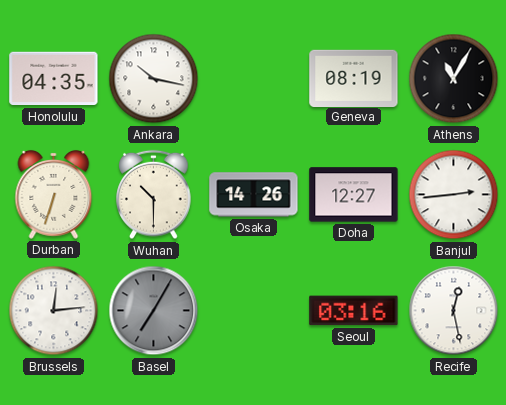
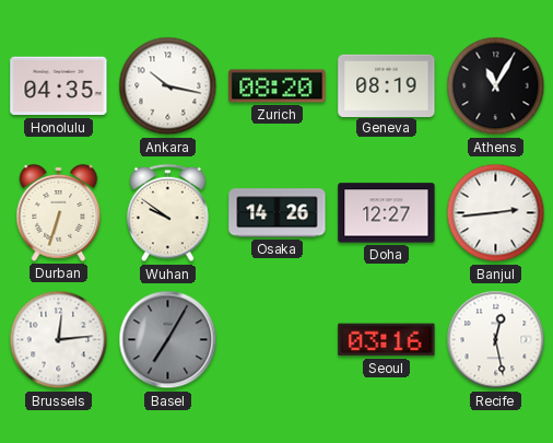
Zurich: none -> 08:20 (278, 86)
Wuhan: 10:30 -> 9:51 (168, 213)
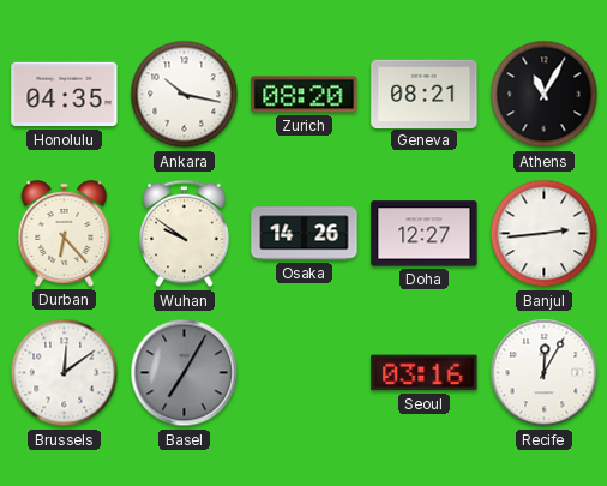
Geneva: 08:19 -> 08:21 (425, 94)
Durban: 6:33 -> 6:23 (65, 233)
Brussels: 12:14 -> 12:09 (65, 373)
Recife: 12:28 -> 12:05 (545, 373)
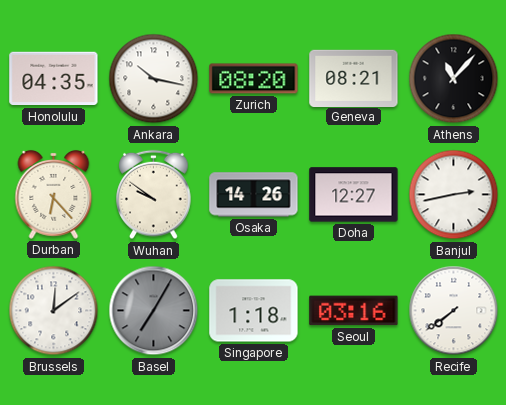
Athens: 11:05 -> 11:07 (454, 79)
Banjul: 2:44 -> 2:43 (454, 195)
Singapore: none -> 1:18 (254, 311)
Recife: 12:05 -> 7:39 (454, 311)
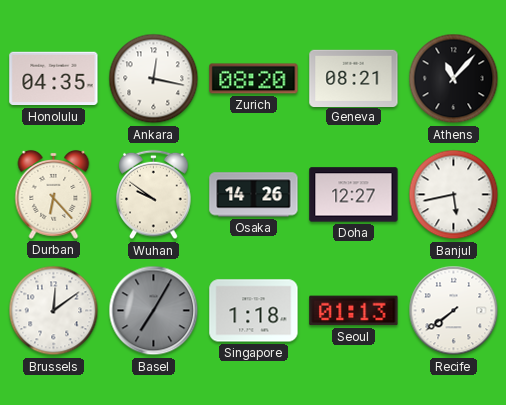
Ankara: 10:17 -> 12:17 (154, 79)
Banjul: 2:43 -> 5:43 (454, 195)
Seoul: 03:16 -> 01:13 (354, 311)
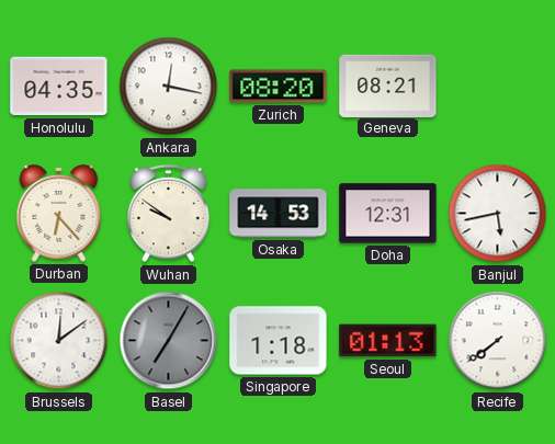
Athens: 11:07 -> none (454, 79)
Osaka: 14:26 -> 14:53 (279, 214)
Doha: 12:27 -> 12:31 (388, 214)
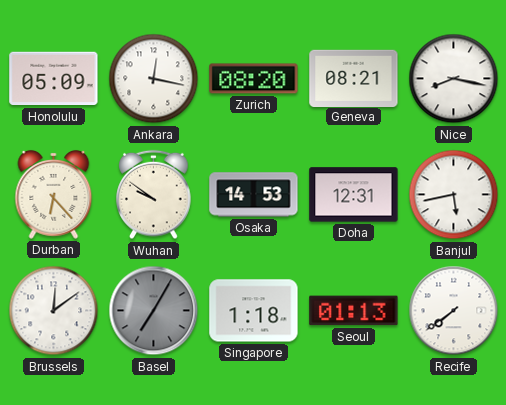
Honolulu: 04:35 -> 05:09 (54, 79)
Nice: none -> 8:17 (454, 79)
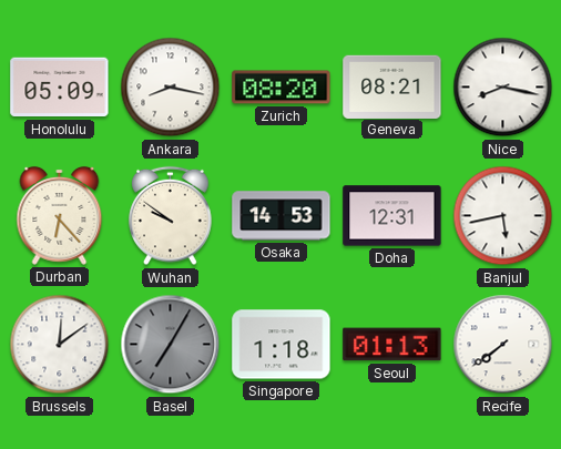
Ankara: 12:17 -> 8:17 (171, 88)
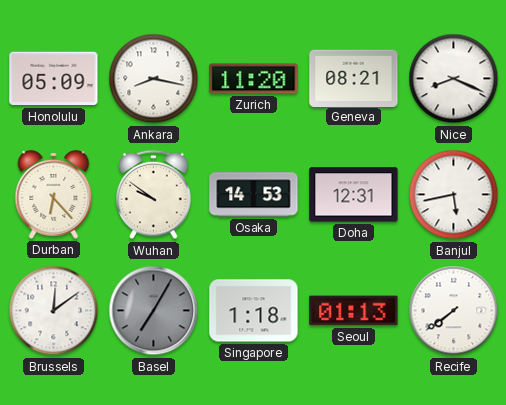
Zurich: 08:20 -> 11:20 (254, 79)
Nice: 8:17 -> 8:19 (454, 79)
